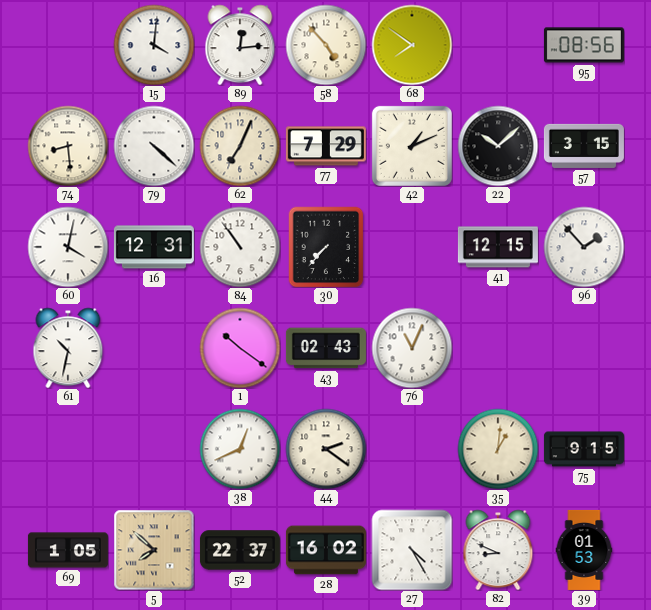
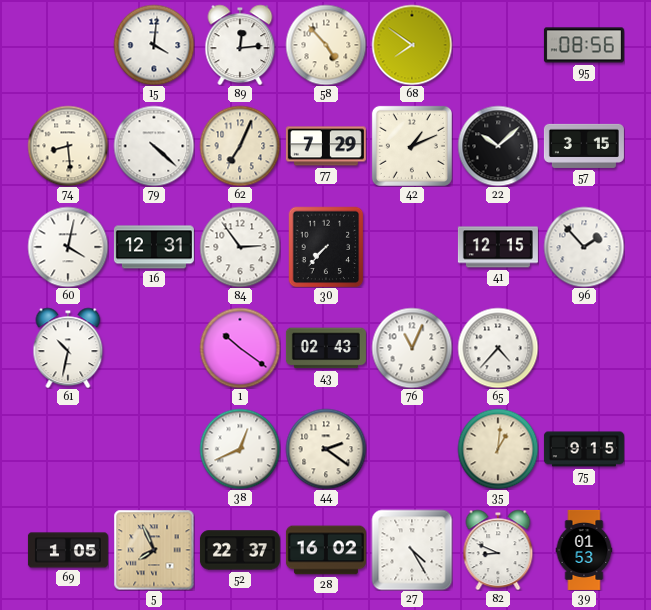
84: 10:54 -> 2:54 (240, 247)
65: none -> 4:37 (498, 348)
5: 7:52 -> 7:56 (154, 550)
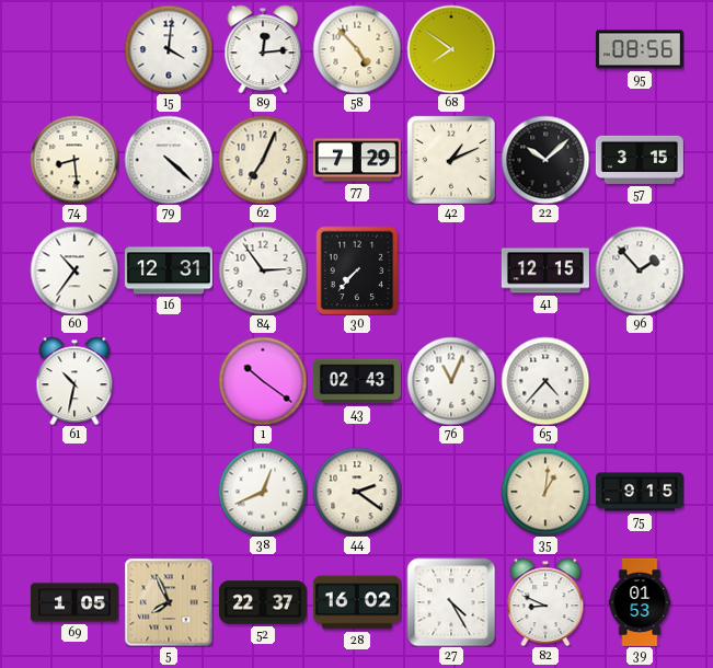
60: 4:02 -> 10:36 (74, 270)
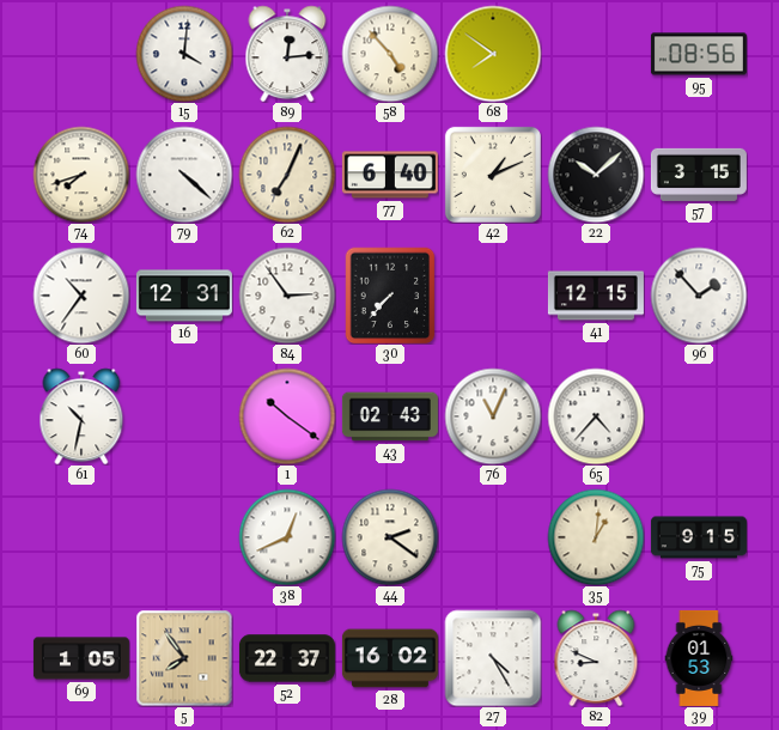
74: 8:29 -> 7:42 (81, 175)
77: 7:29 -> 6:40 (390, 175)
5: 7:56 -> 7:54 (184, 658)
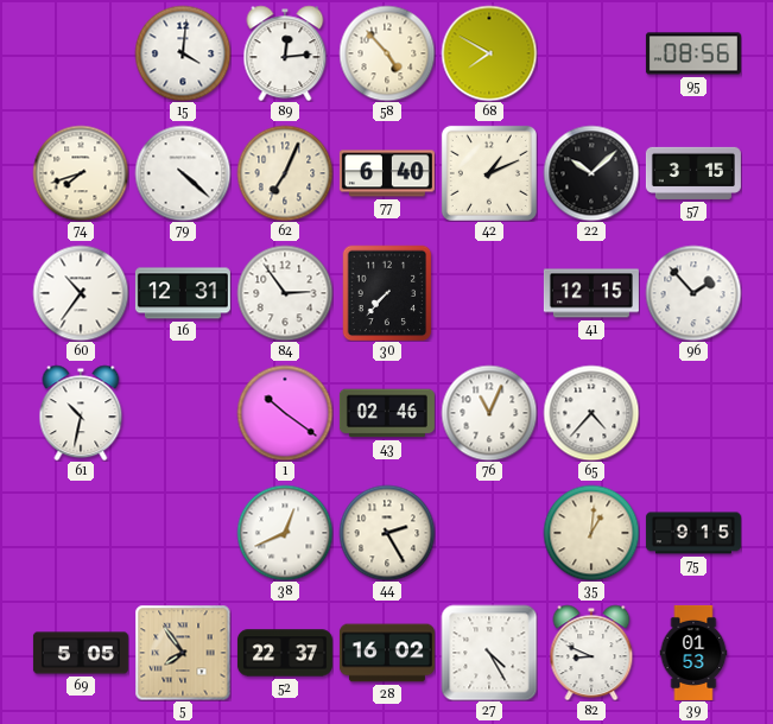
68: 7:51 -> 7:50 (489, 53)
43: 02:43 -> 02:46 (387, 413)
44: 2:21 -> 2:25 (387, 533)
69: 1:05 -> 5:05 (81, 653)
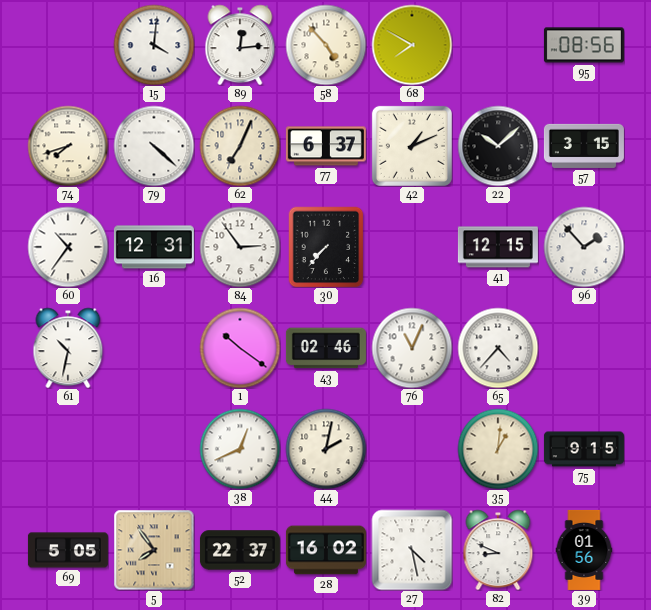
77: 6:40 -> 6:37 (326, 146)
44: 2:25 -> 2:02 (326, 449)
27: 4:25 -> 4:28 (412, 550)
39: 01:53 -> 01:56 (584, 550)
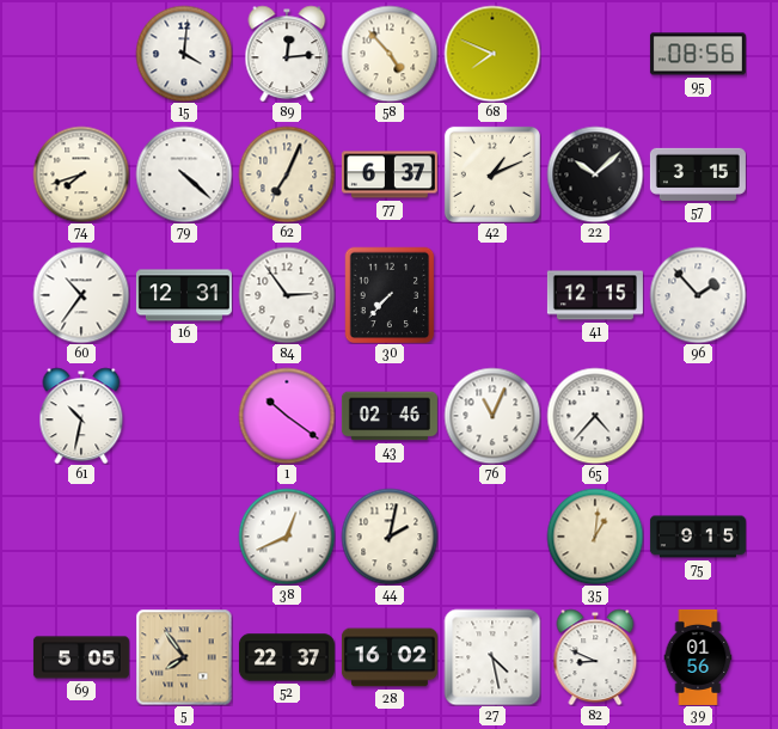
68: 7:50 -> 7:49 (492, 54)
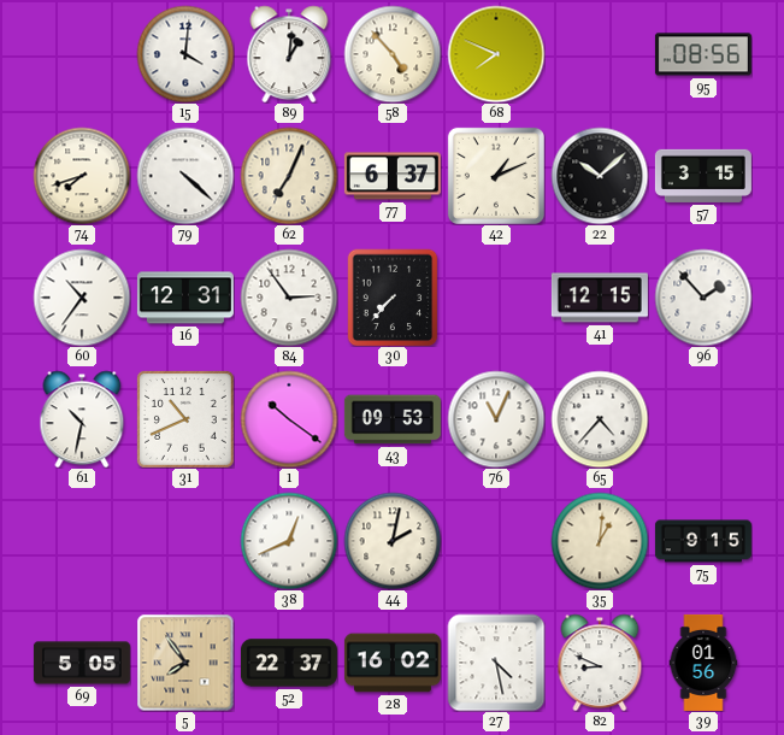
89: 12:14 -> 1:01 (289, 54)
31: none -> 10:41 (185, 419)
43: 02:46 -> 09:53 (393, 419)
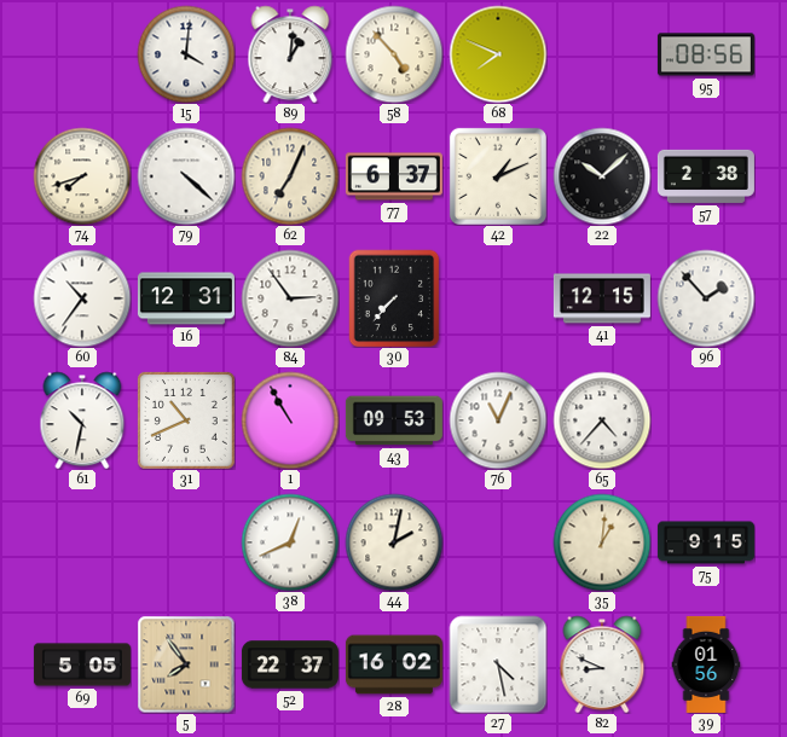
57: 3:15 -> 2:38 (706, 176)
1: 10:21 -> 10:55 (290, 420)
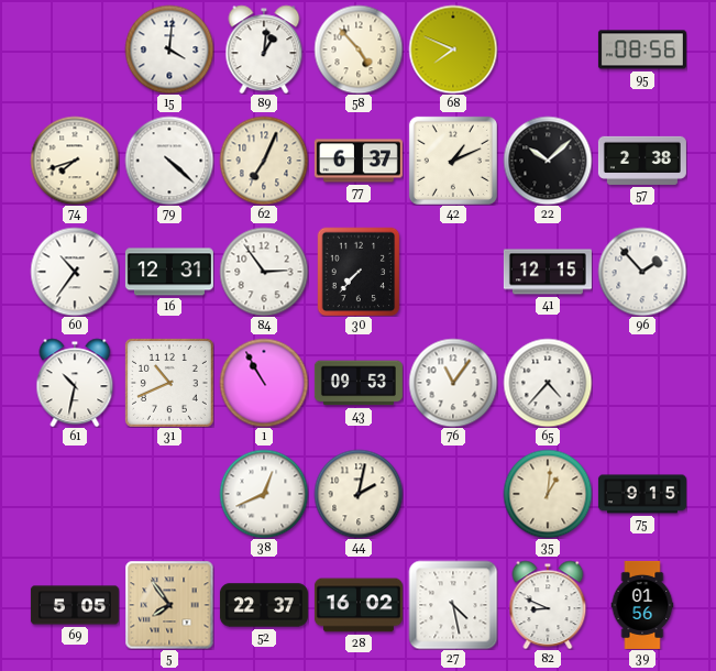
76: 11:04 -> 11:06 (453, 383)
